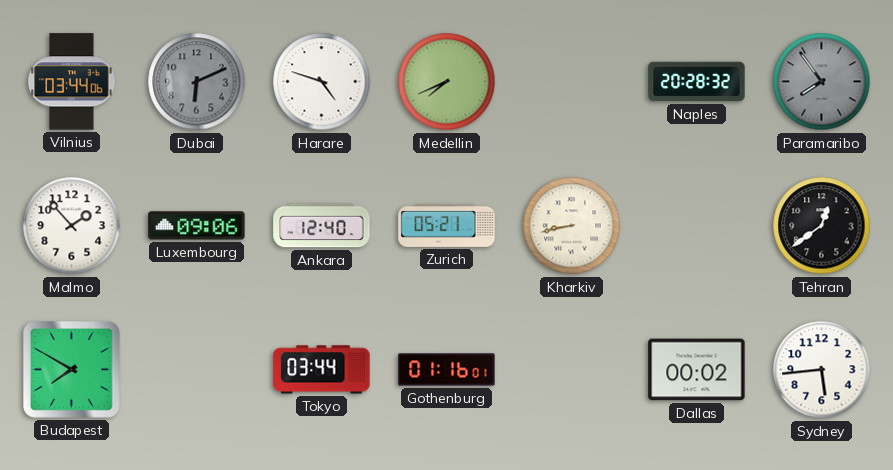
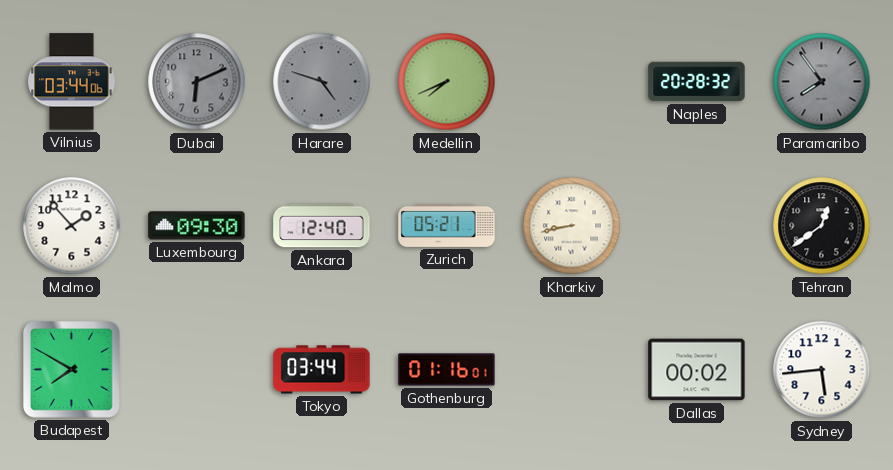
Harare dial: white -> grey (322, 82)
Luxembourg: 09:06 -> 09:30 (197, 226)
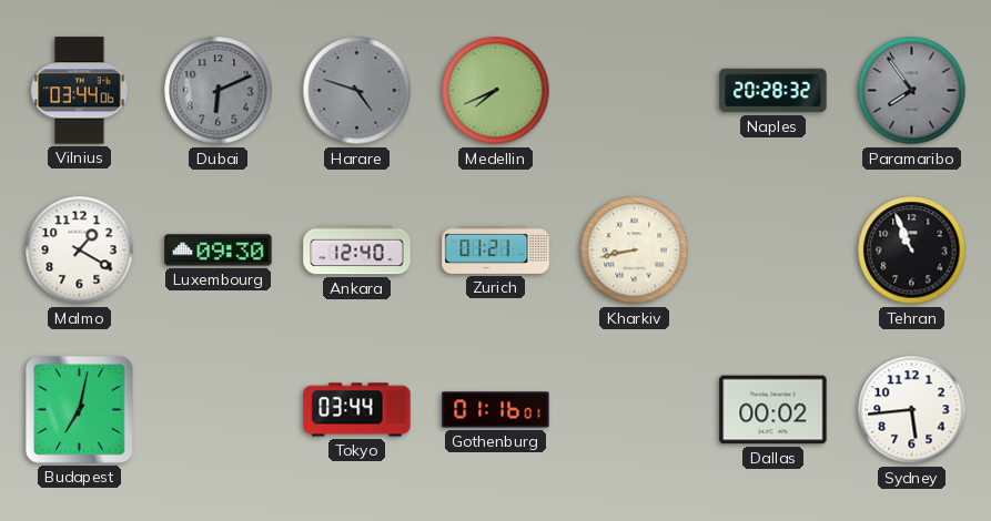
Malmo: 1:53 -> 1:20 (80, 251)
Zurich: 05:21 -> 01:21 (496, 249)
Tehran: 12:39 -> 10:56 (912, 251)
Budapest: 7:50 -> 7:02 (80, 410)
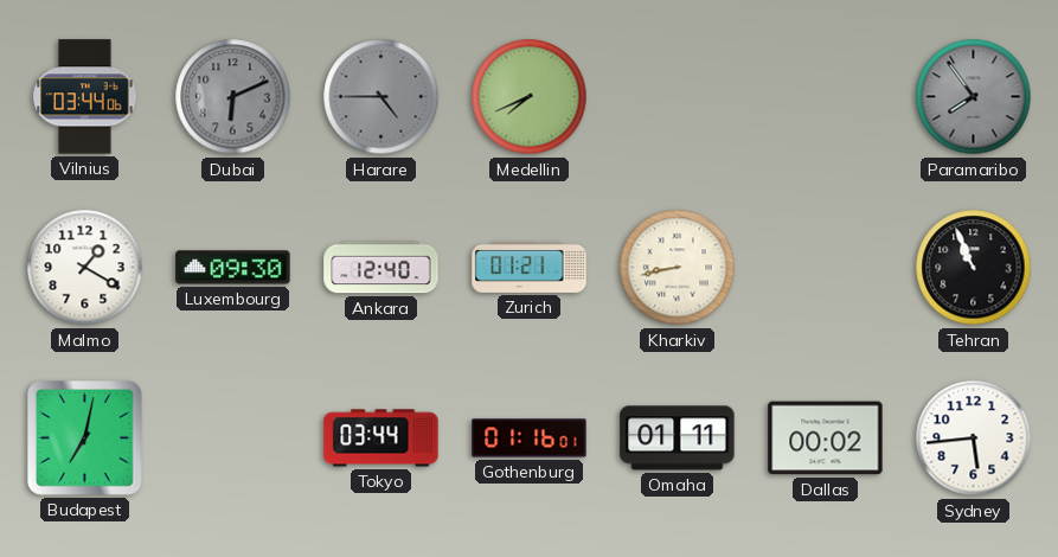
Harare: 4:48 -> 4:45 (381, 97)
Naples: 20:28 -> none (773, 91)
Omaha: none -> 01:11 (678, 438)
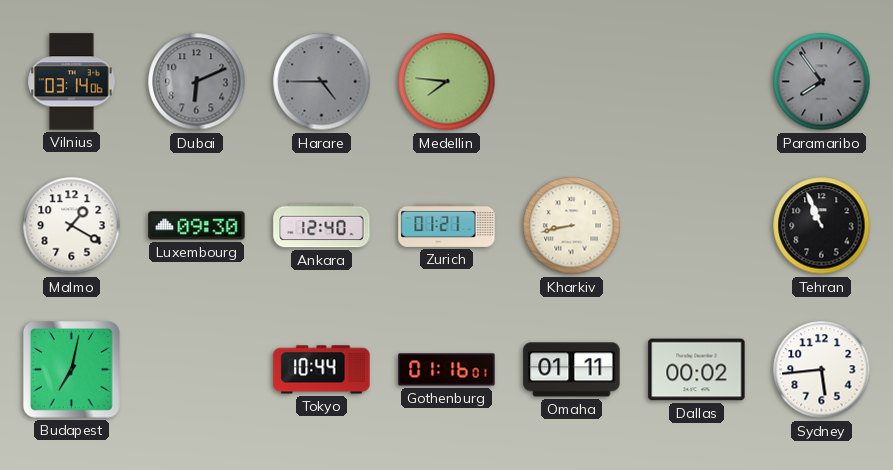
Vilnius: 03:44 -> 03:14 (72, 82)
Medellin: 7:41 -> 7:46 (447, 82)
Tokyo: 03:44 -> 10:44 (322, 370)
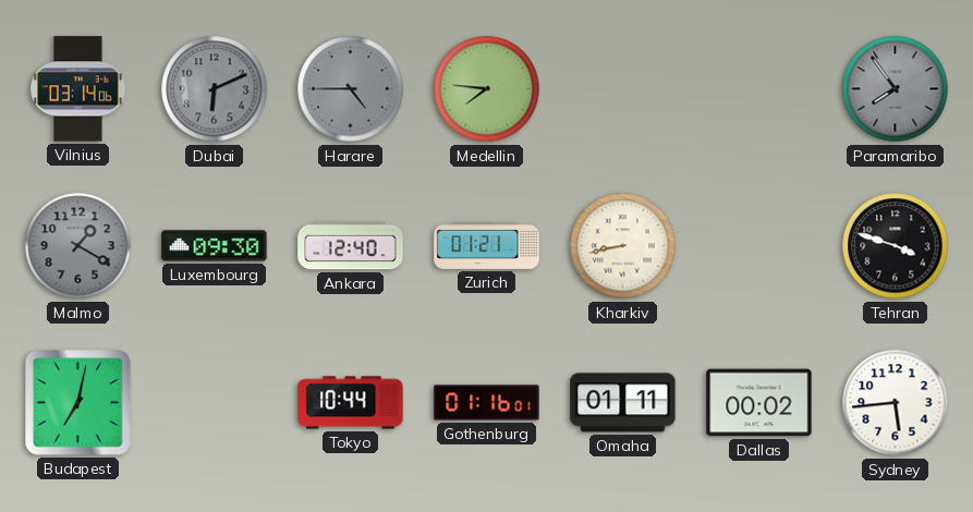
Malmo dial: white -> grey (78, 246)
Tehran: 10:56 -> 3:48 (896, 246)
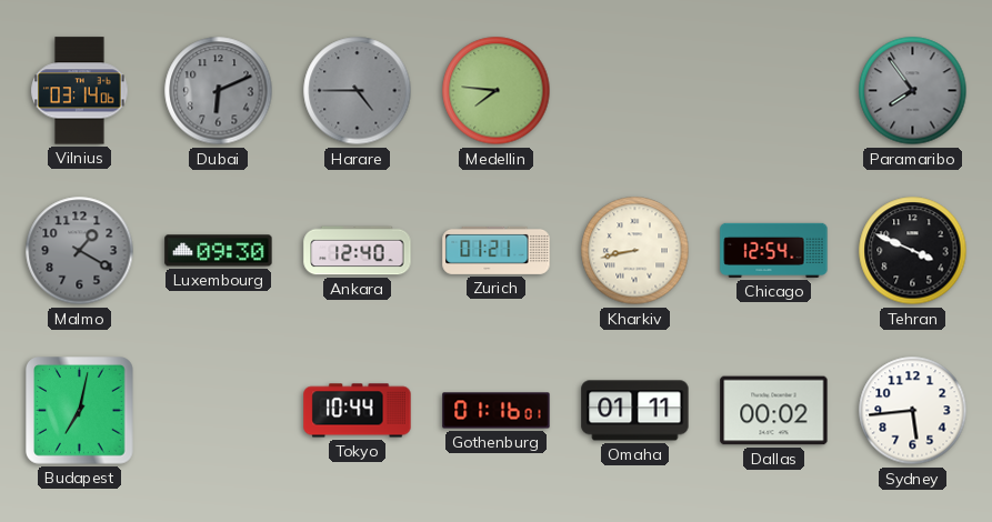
Chicago: none -> 12:54 (774, 250)
Tehran: 3:48 -> 3:49 (913, 251)
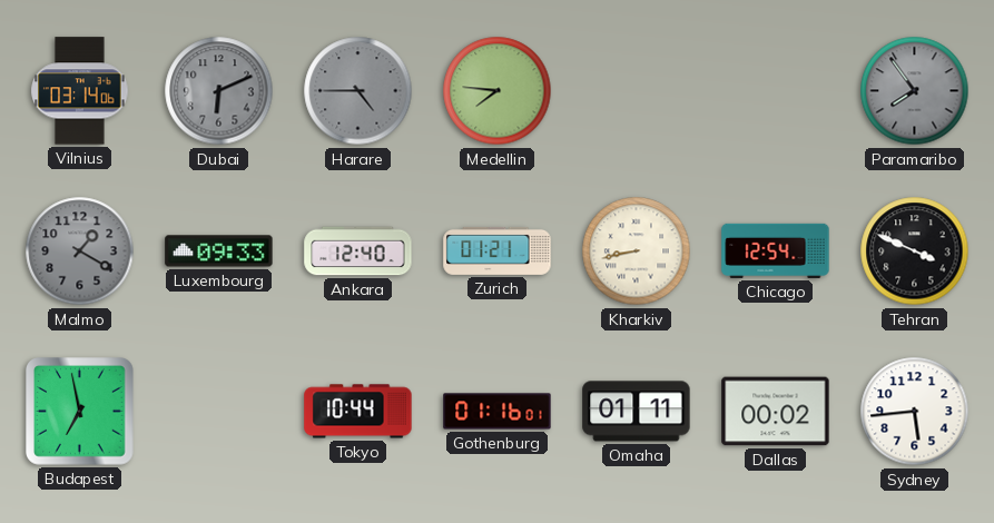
Luxembourg: 09:30 -> 09:33 (219, 251)
Budapest: 7:02 -> 6:58 (80, 412)
